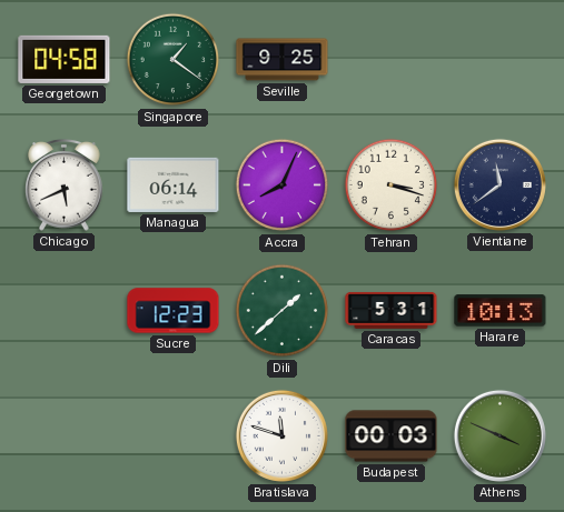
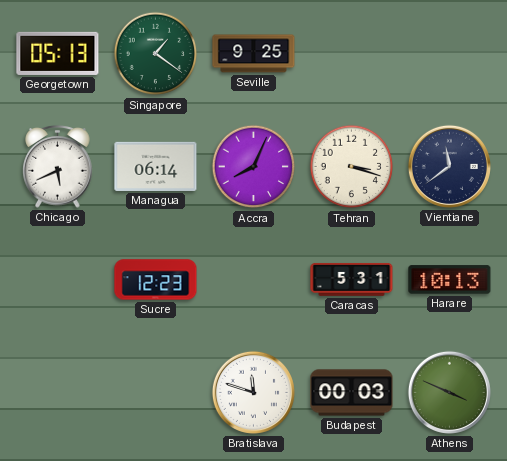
Georgetown: 04:58 -> 05:13 (58, 53)
Dili: 1:38 -> none (283, 311)
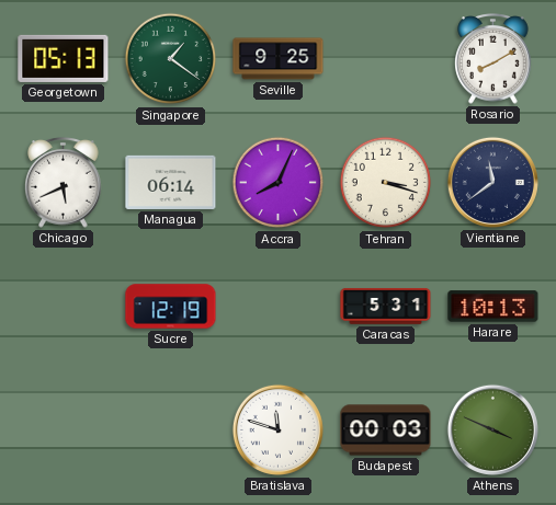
Rosario: none -> 8:10 (493, 59)
Sucre: 12:23 -> 12:19 (171, 307)
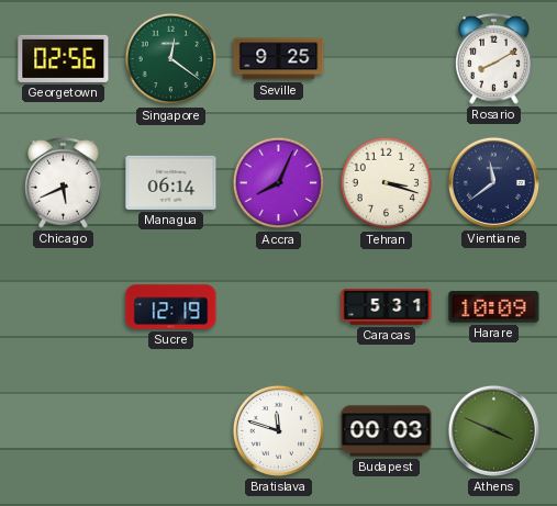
Georgetown: 05:13 -> 02:56 (64, 58)
Singapore: 1:21 -> 12:21 (171, 59)
Harare: 10:13 -> 10:09 (494, 307)
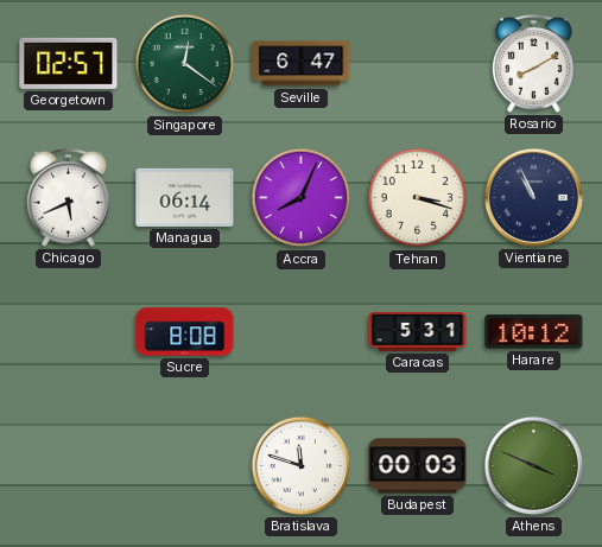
Georgetown: 02:56 -> 02:57 (69, 63)
Seville: 9:25 -> 6:47 (302, 64)
Vientiane: 11:39 -> 10:56 (533, 197)
Sucre: 12:19 -> 8:08 (185, 332)
Harare: 10:09 -> 10:12 (534, 332)
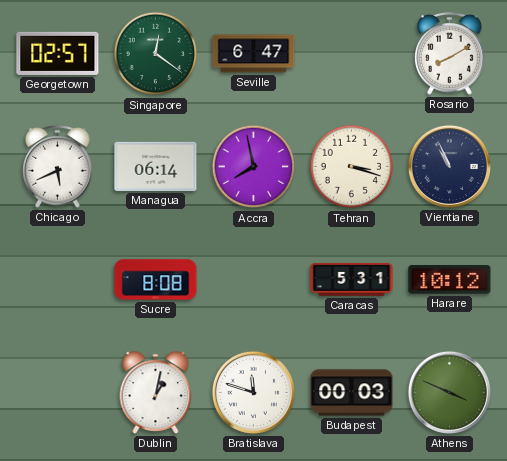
Accra: 8:04 -> 7:58 (254, 167)
Dublin: none -> 1:02 (156, 393)
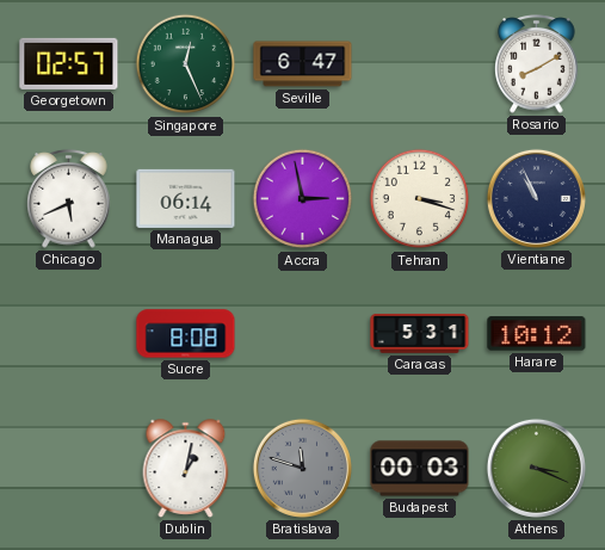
Singapore: 12:21 -> 12:26 (186, 64)
Accra: 7:58 -> 2:58 (303, 199)
Bratislava dial: white -> grey (302, 468)
Athens: 3:49 -> 3:19 (536, 468)
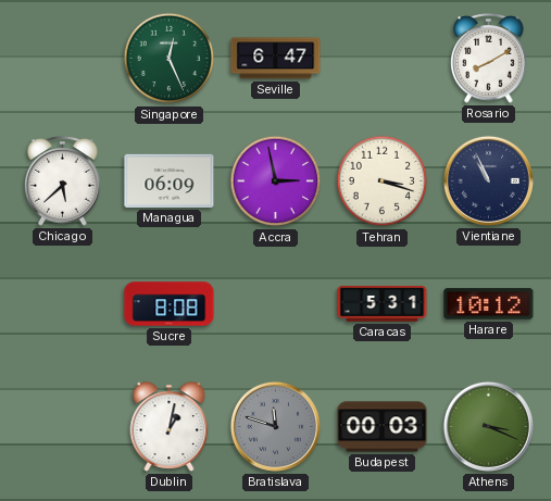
Georgetown: 02:57 -> none (69, 63)
Chicago: 5:41 -> 5:38 (63, 181)
Managua: 06:14 -> 06:09 (170, 180)
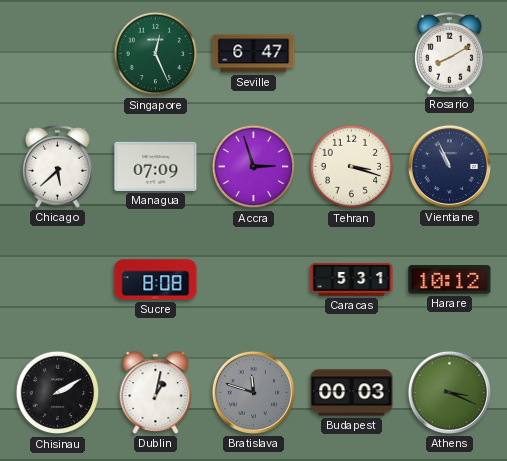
Managua: 06:09 -> 07:09 (156, 166)
Accra: 2:58 -> 2:57 (254, 167)
Chisinau: none -> 2:10 (58, 393)
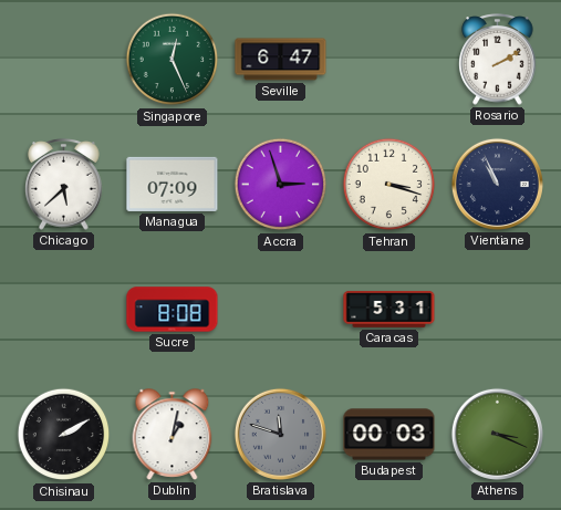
Rosario: 8:10 -> 2:10 (498, 60)
Harare: 10:12 -> none (450, 280)
